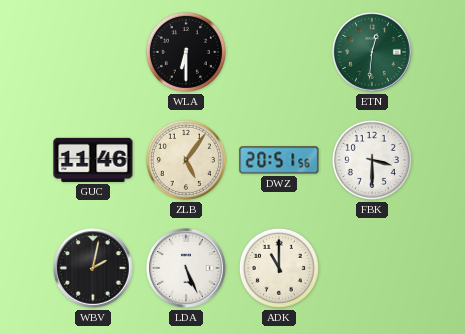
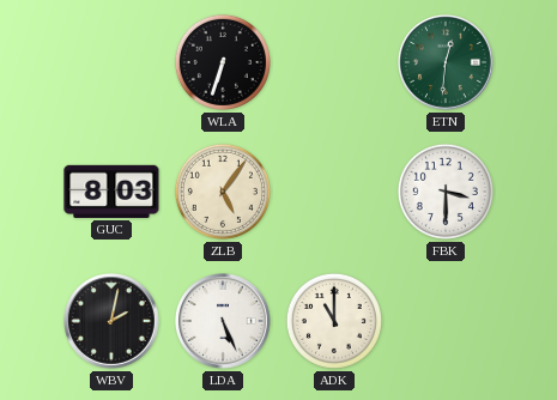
WLA: 6:30 -> 6:33 (223, 62)
GUC: 11:46 -> 8:03 (111, 192)
DWZ: 20:51 -> none (279, 160)
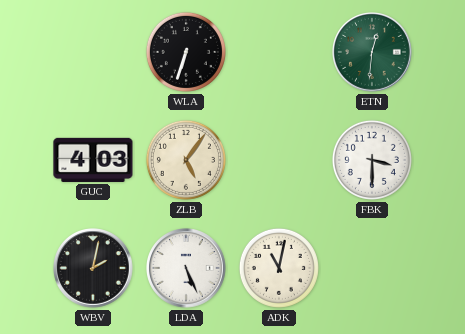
GUC: 8:03 -> 4:03 (93, 160)
ADK: 11:00 -> 11:02 (279, 268)
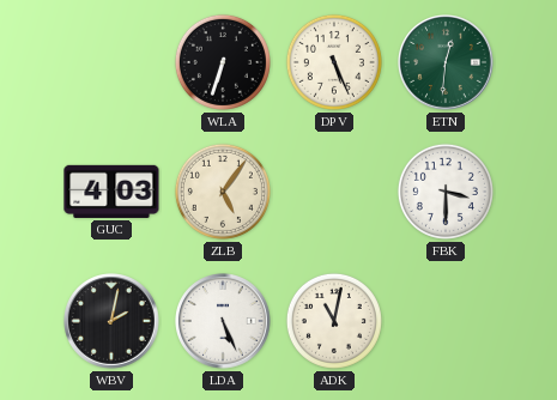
DPV: none -> 5:26 (334, 62)
